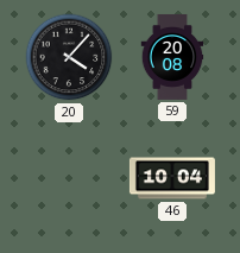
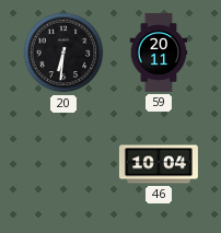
20: 4:07 -> 6:31 (63, 53)
59: 20:08 -> 20:11 (159, 53)
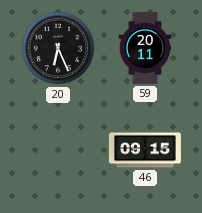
20: 6:31 -> 6:26 (58, 48)
46: 10:04 -> 09:15 (145, 150)
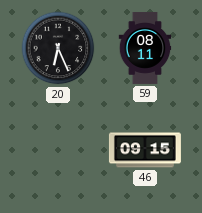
59: 20:11 -> 08:11 (145, 48)
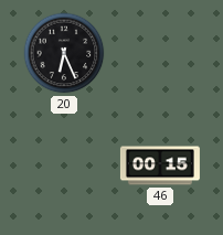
59: 08:11 -> none (145, 48)
46: 09:15 -> 00:15 (160, 165)
